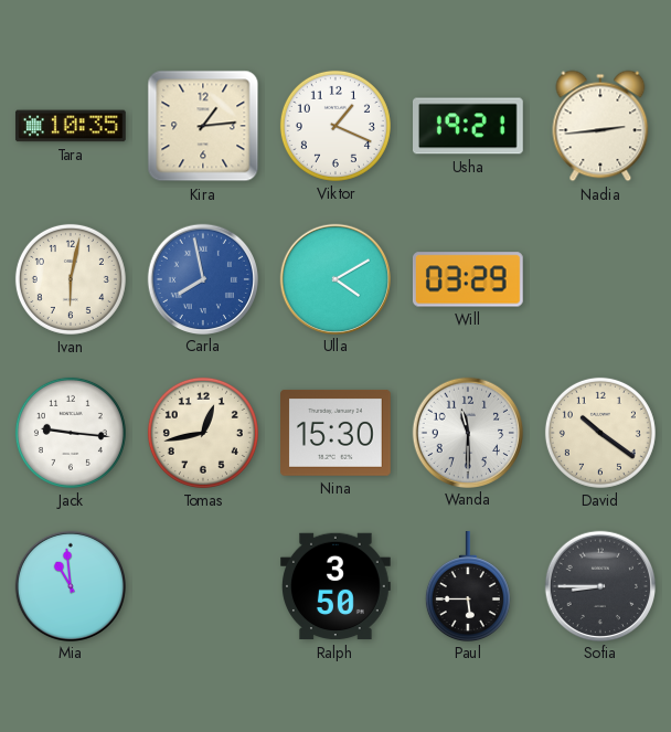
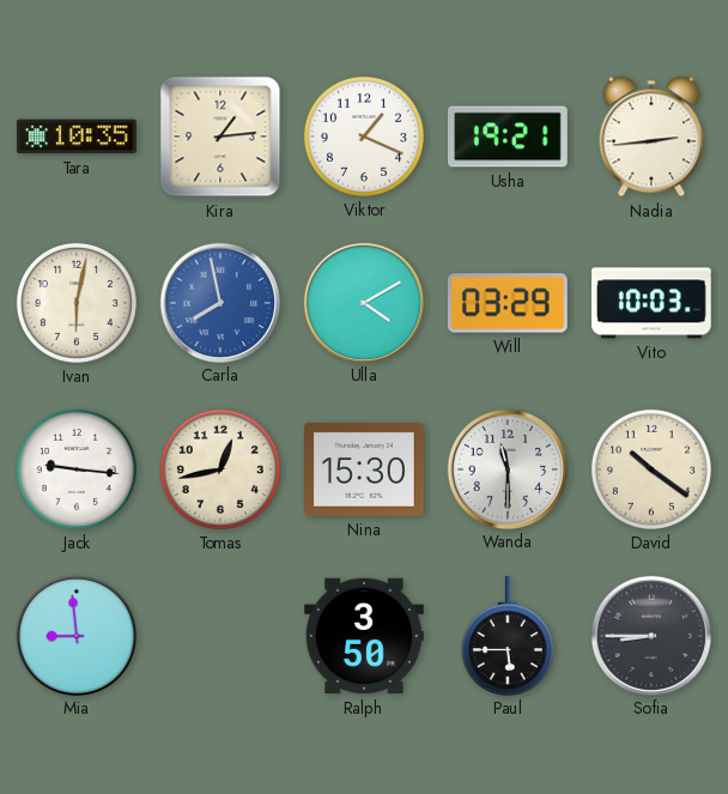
Vito: none -> 10:03 (651, 303)
Mia: 10:59 -> 8:59 (75, 635)
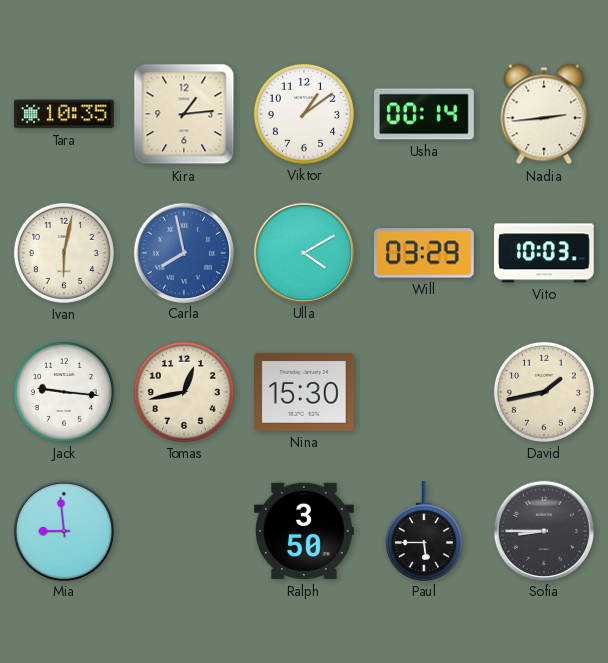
Viktor: 1:19 -> 1:09 (304, 114)
Usha: 19:21 -> 00:14 (425, 114)
Wanda: 11:30 -> none (506, 468)
David: 10:21 -> 1:43 (544, 392)
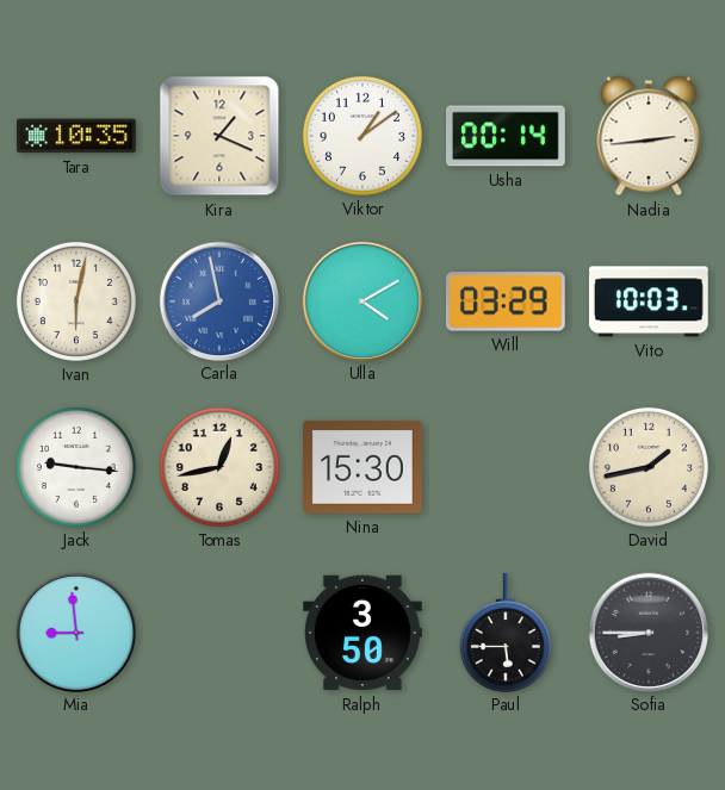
Kira: 1:14 -> 1:19 (219, 136)
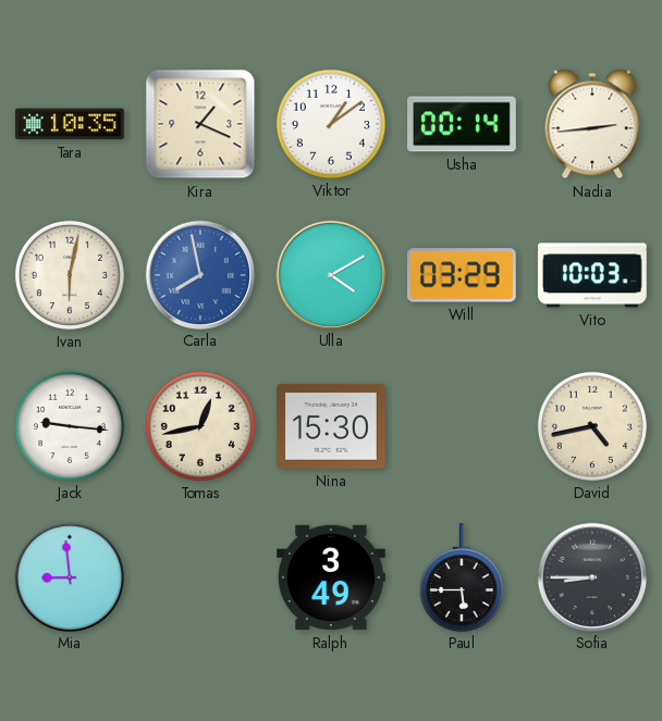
David: 1:43 -> 4:43 (592, 426)
Ralph: 3:50 -> 3:49 (332, 577)
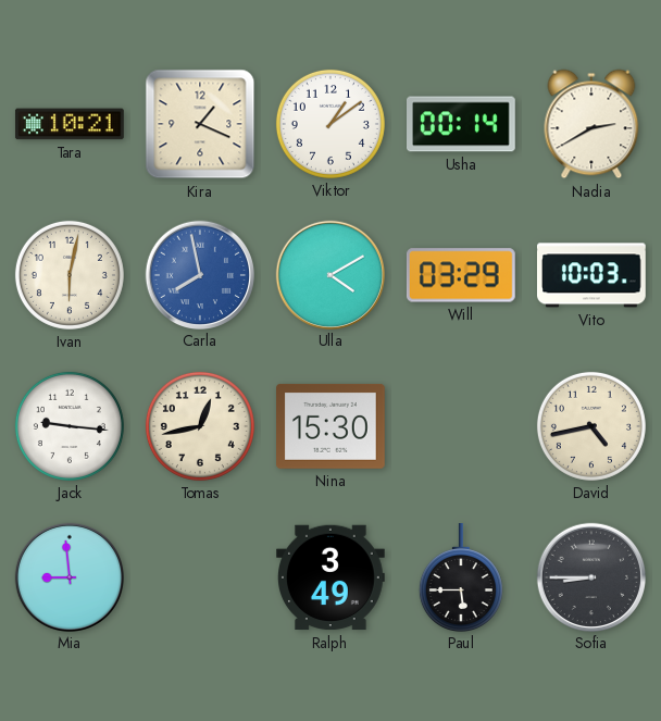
Tara: 10:35 -> 10:21 (70, 124)
Nadia: 2:44 -> 2:40 (591, 124)
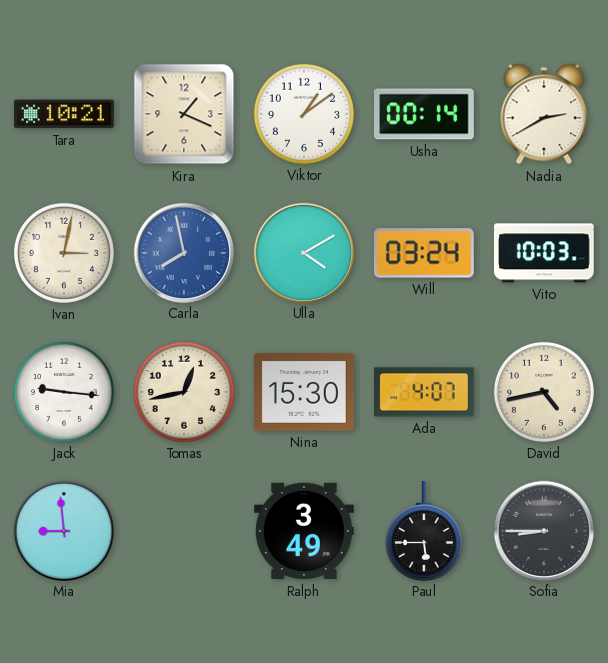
Ivan: 6:02 -> 3:02 (64, 253)
Will: 03:29 -> 03:24 (424, 253)
Ada: none -> 4:07 (425, 392)
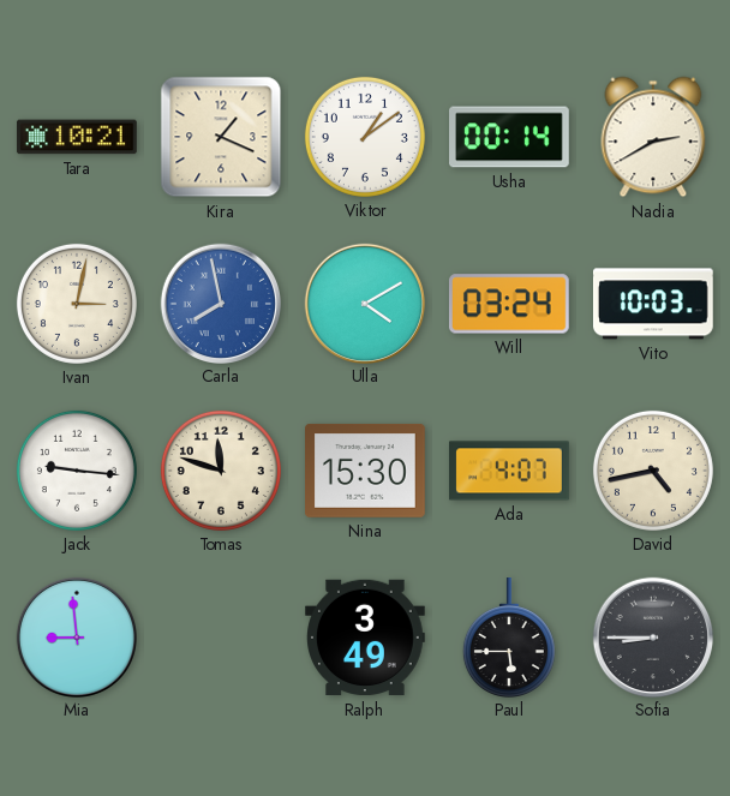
Tomas: 12:43 -> 11:48 (221, 471)
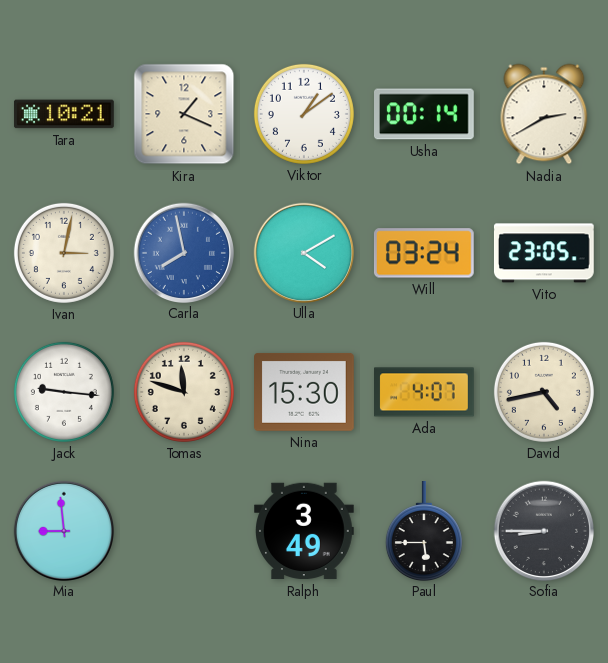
Vito: 10:03 -> 23:05 (544, 253)
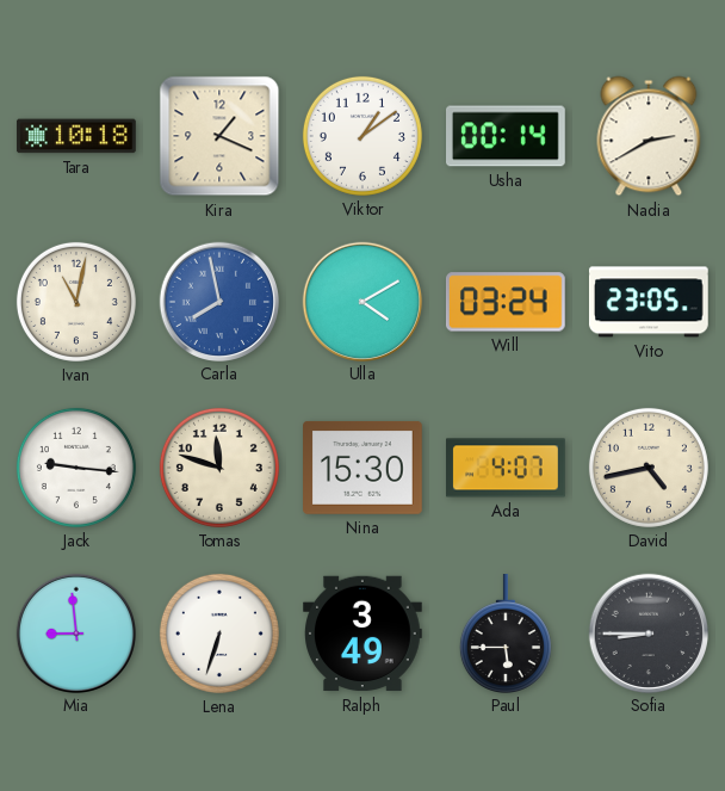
Tara: 10:21 -> 10:18 (76, 136)
Ivan: 3:02 -> 11:02 (76, 302)
Lena: none -> 6:33 (219, 634)
